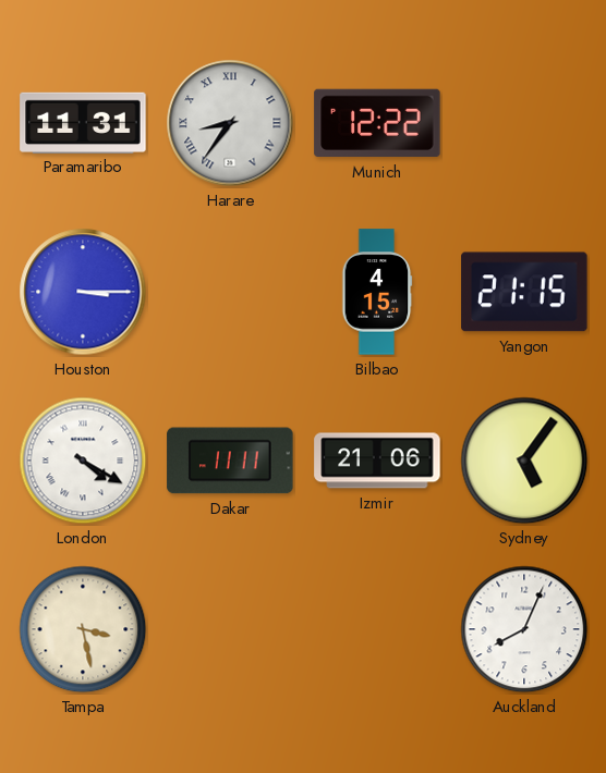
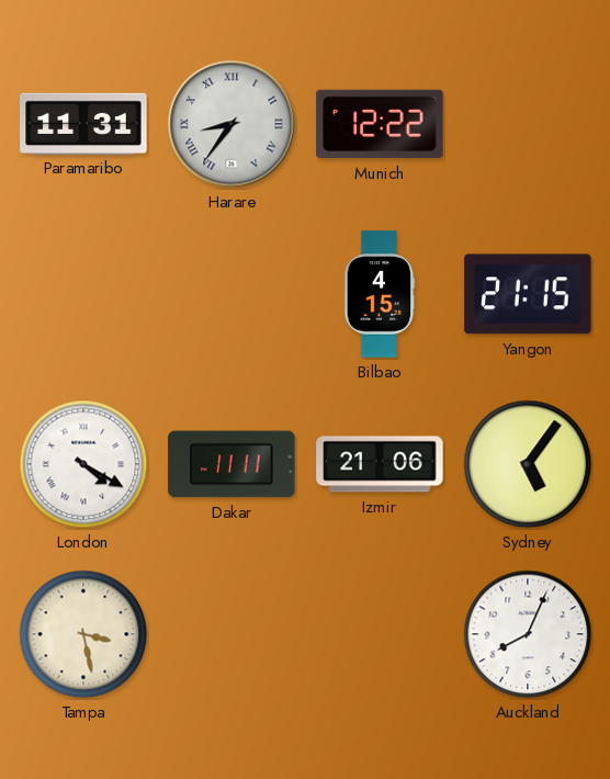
Houston: 3:15 -> none (83, 292)
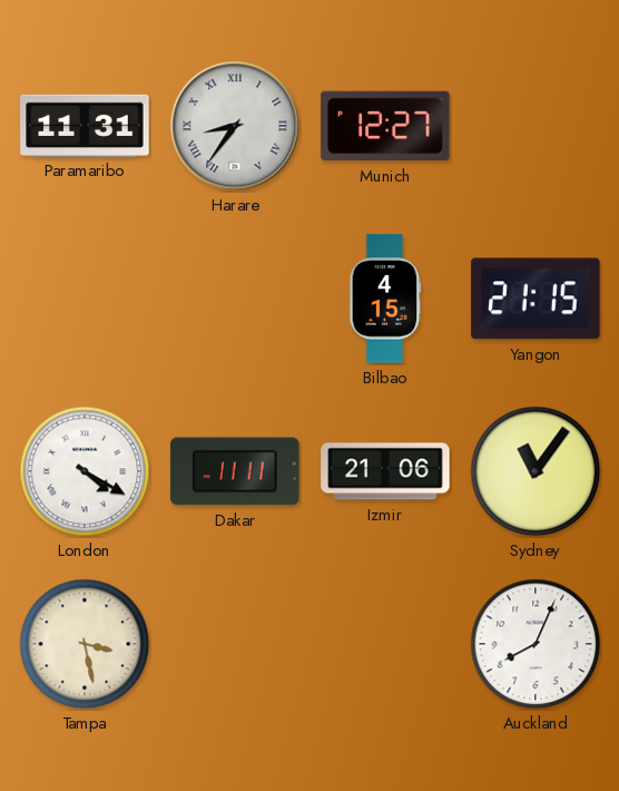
Munich: 12:22 -> 12:27 (385, 126)
Sydney: 5:06 -> 11:06 (536, 471)
